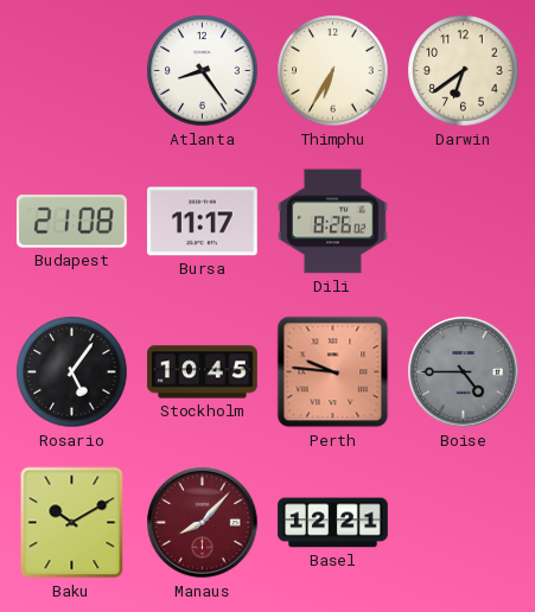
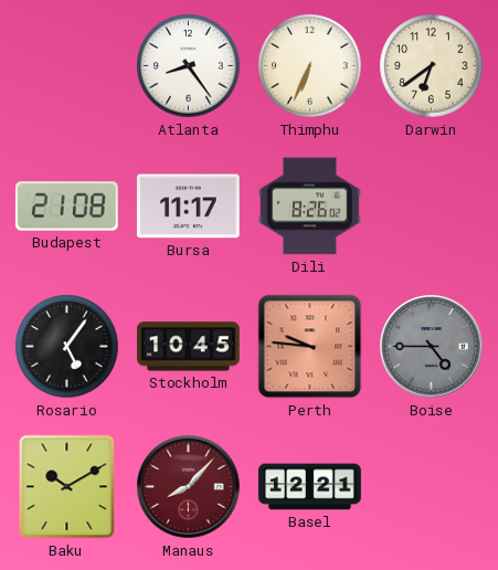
Thimphu: 6:35 -> 6:34 (310, 66)
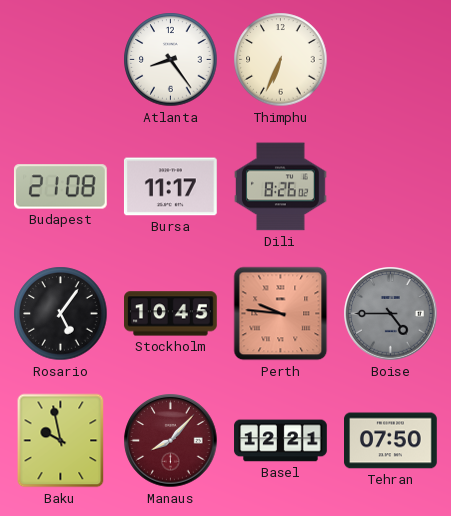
Darwin: 6:39 -> none (432, 66)
Baku: 10:10 -> 9:58 (61, 441)
Tehran: none -> 07:50 (391, 441)
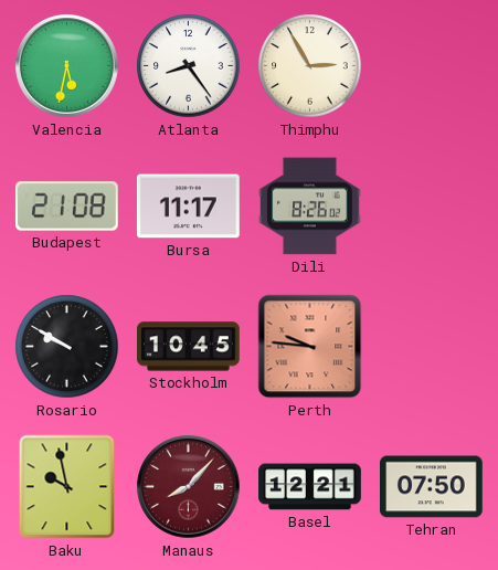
Valencia: none -> 5:32 (67, 66)
Thimphu: 6:34 -> 2:55 (310, 66)
Rosario: 5:06 -> 9:50 (67, 347)
Boise: 4:45 -> none (391, 314)
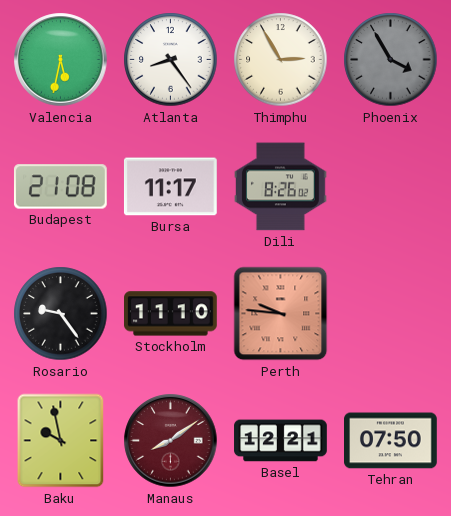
Phoenix: none -> 3:55 (391, 60)
Rosario: 9:50 -> 9:24 (61, 314)
Stockholm: 10:45 -> 11:10 (171, 314)
Manaus: 8:07 -> 8:09 (171, 441)
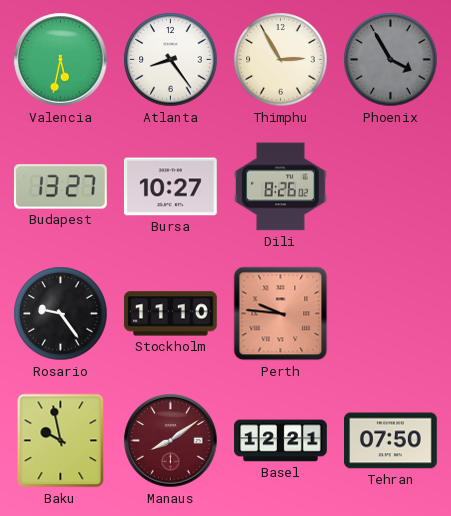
Budapest: 21:08 -> 13:27 (60, 187)
Bursa: 11:17 -> 10:27 (171, 187)
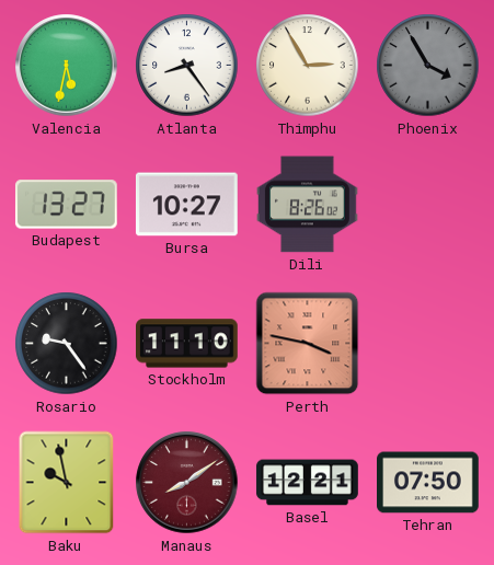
Perth: 9:46 -> 3:47 (308, 344)
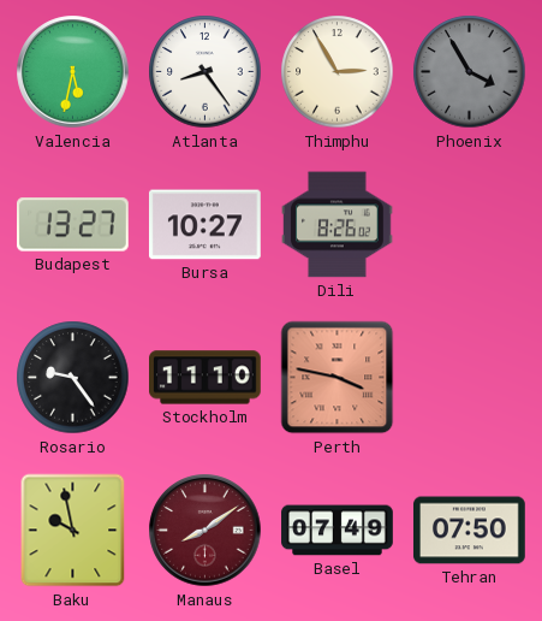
Basel: 12:21 -> 07:49 (338, 531)
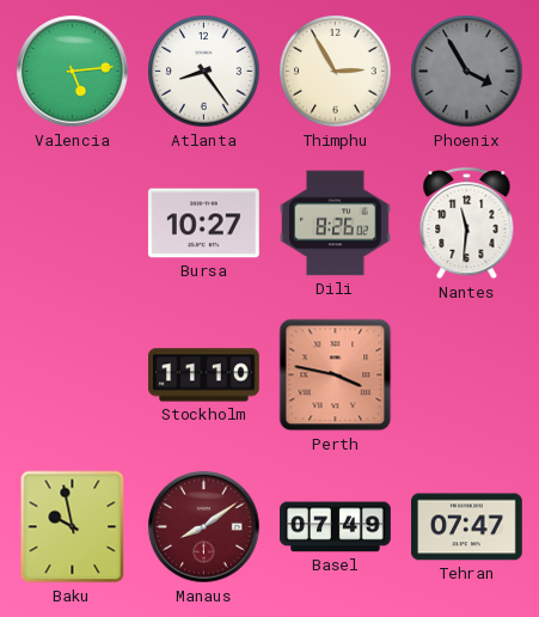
Valencia: 5:32 -> 5:14 (73, 72)
Budapest: 13:27 -> none (72, 225)
Nantes: none -> 11:31 (467, 224)
Rosario: 9:24 -> none (73, 378)
Tehran: 07:50 -> 07:47 (467, 527)
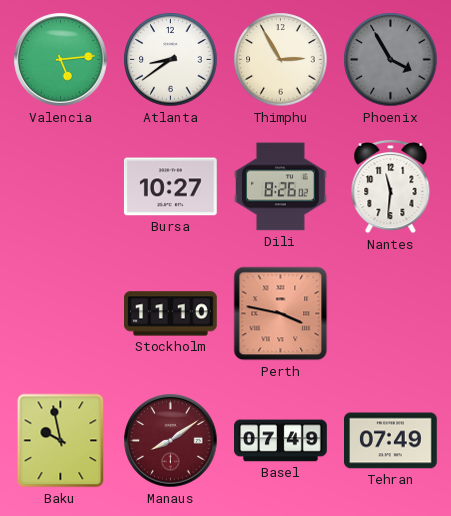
Atlanta: 8:24 -> 8:39 (171, 60)
Tehran: 07:47 -> 07:49 (391, 441)
